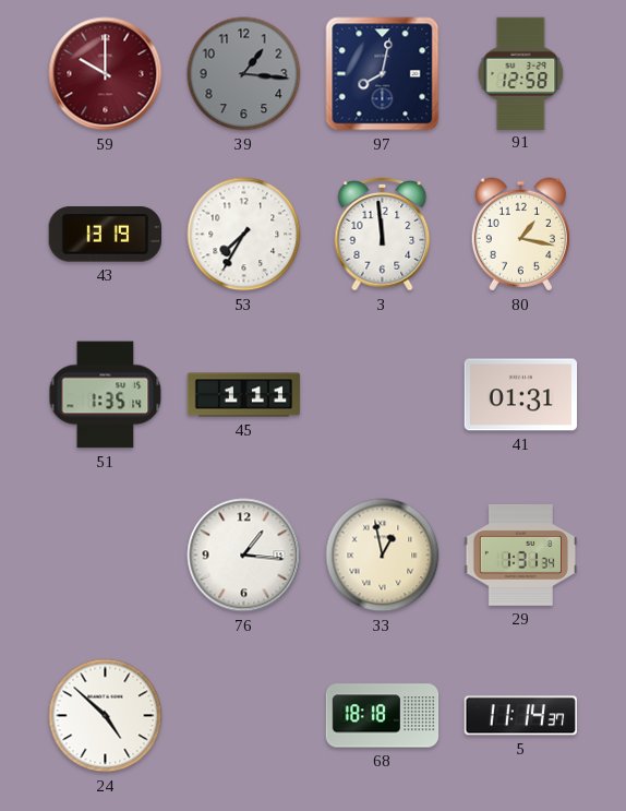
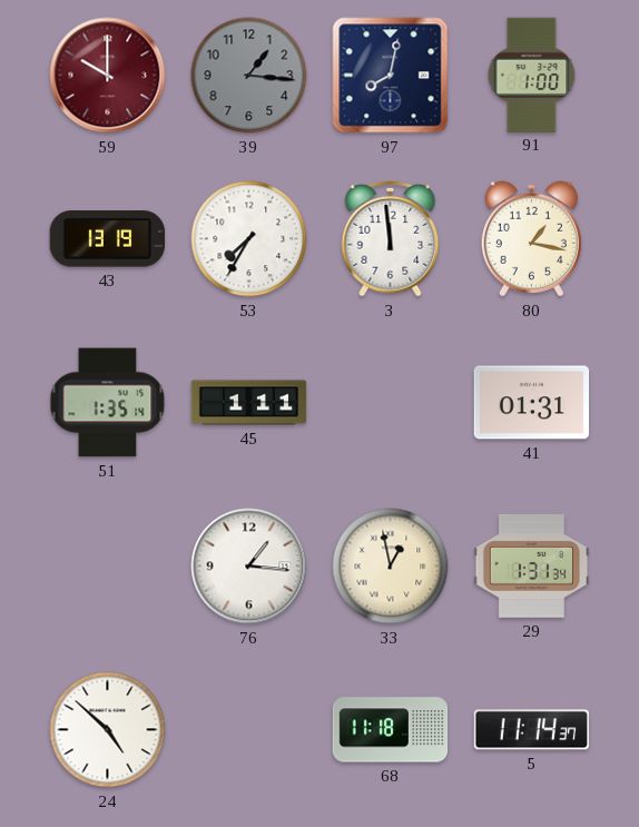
91: 12:58 -> 1:00 (532, 75)
68: 18:18 -> 11:18 (391, 730)
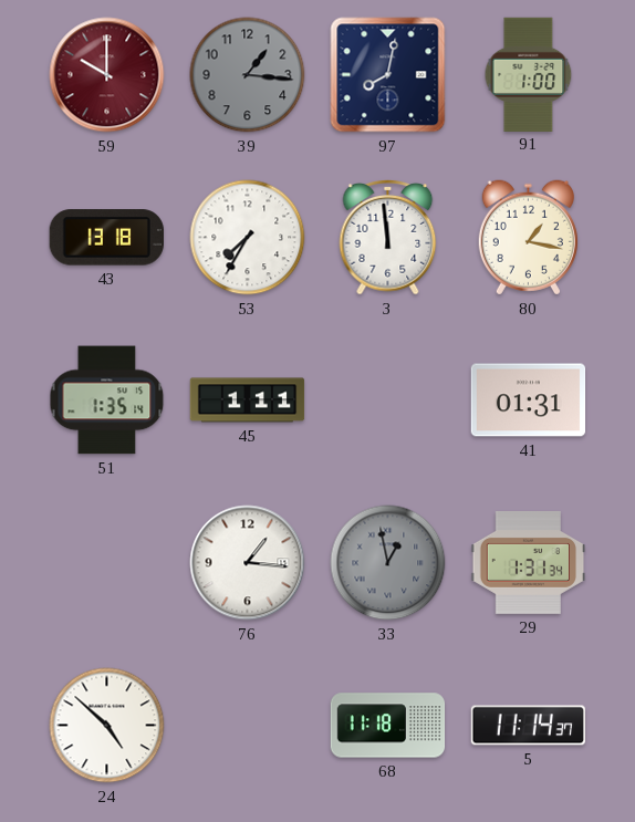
43: 13:19 -> 13:18 (106, 238)
33 dial: cream -> grey (388, 563)
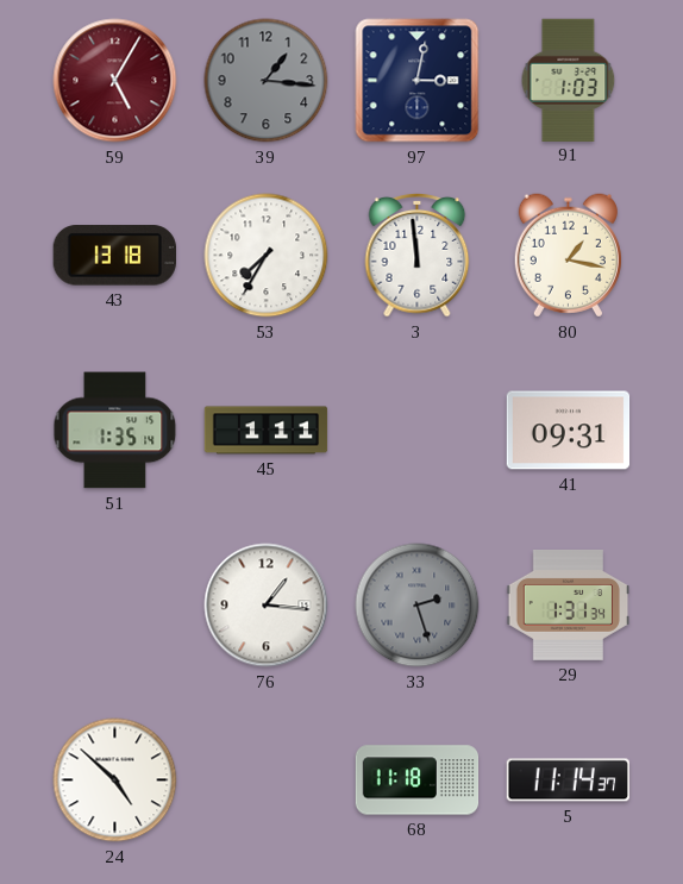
59: 10:00 -> 5:05 (115, 81)
97: 8:02 -> 3:02 (418, 81)
91: 1:00 -> 1:03 (569, 80)
41: 01:31 -> 09:31 (569, 431)
33: 12:58 -> 2:27 (418, 606)
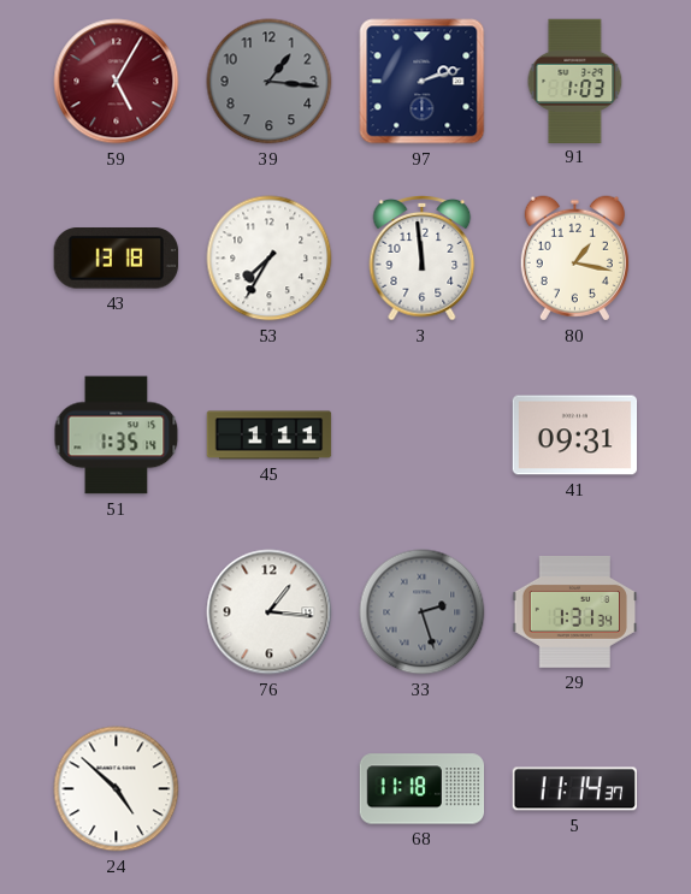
97: 3:02 -> 2:12 (423, 82)
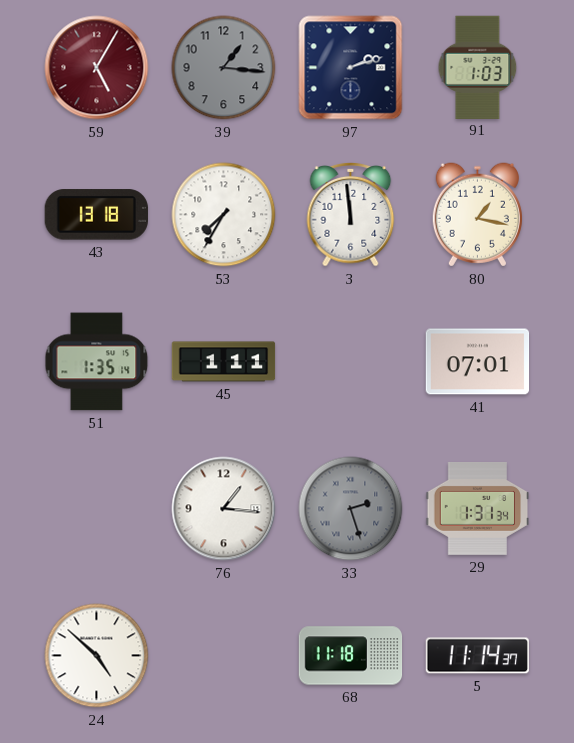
41: 09:31 -> 07:01 (478, 362)
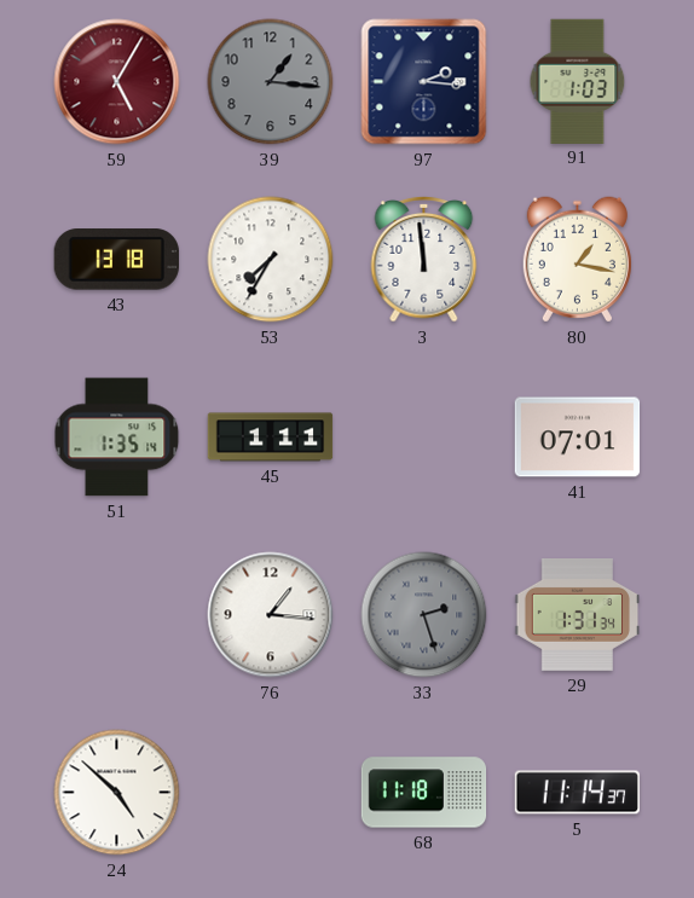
97: 2:12 -> 2:16 (424, 82)
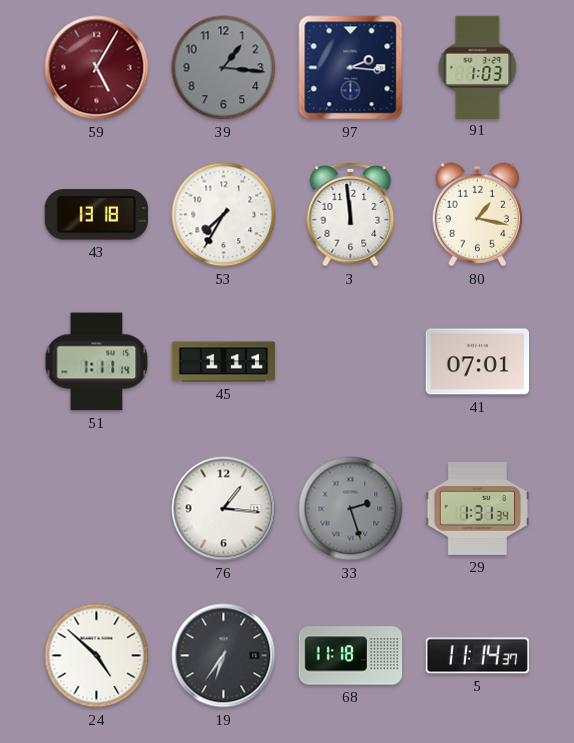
51: 1:35 -> 1:11 (97, 362)
19: none -> 6:36 (224, 656)
